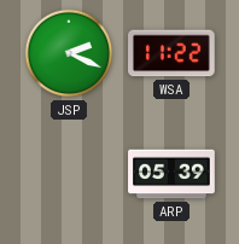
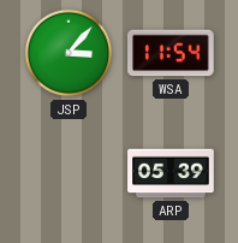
JSP: 2:19 -> 3:07 (69, 53)
WSA: 11:22 -> 11:54 (172, 53)
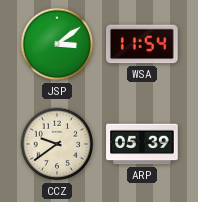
JSP: 3:07 -> 3:09 (57, 44)
CCZ: none -> 9:39 (57, 144)
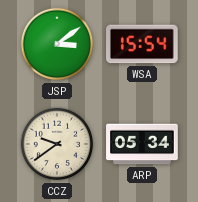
WSA: 11:54 -> 15:54 (143, 44)
ARP: 05:39 -> 05:34 (142, 144)
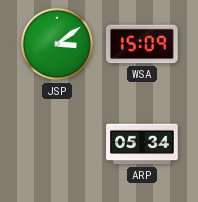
WSA: 15:54 -> 15:09 (143, 44)
CCZ: 9:39 -> none (57, 144)
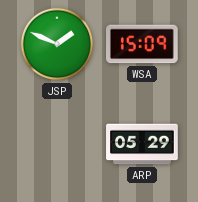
JSP: 3:09 -> 1:49 (57, 44)
ARP: 05:34 -> 05:29 (142, 144)
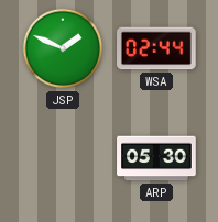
WSA: 15:09 -> 02:44 (157, 48)
ARP: 05:29 -> 05:30 (156, 158)
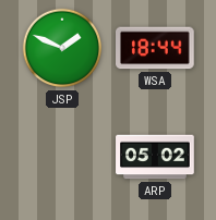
WSA: 02:44 -> 18:44 (156, 48)
ARP: 05:30 -> 05:02 (155, 157)
